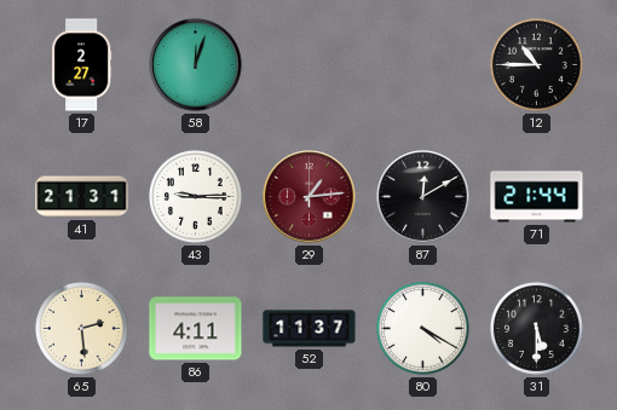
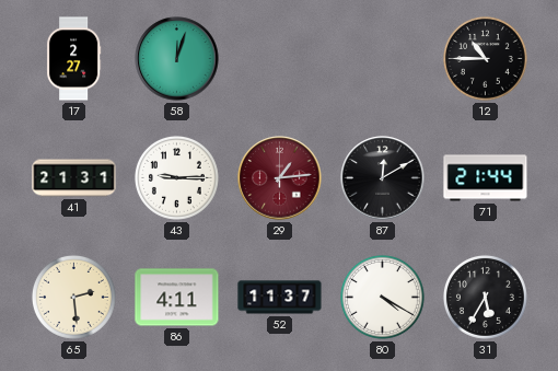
31: 5:30 -> 5:35 (485, 297)
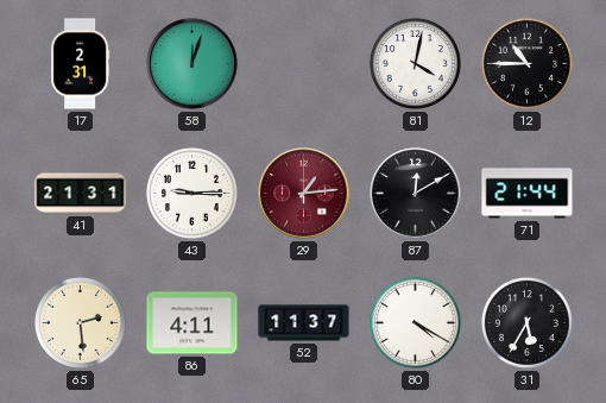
17: 2:27 -> 2:31 (80, 64)
81: none -> 4:02 (415, 63)
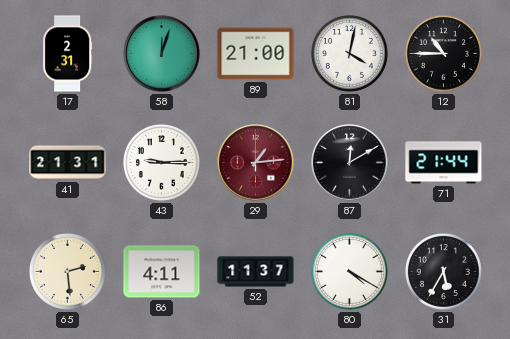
89: none -> 21:00 (256, 54)
